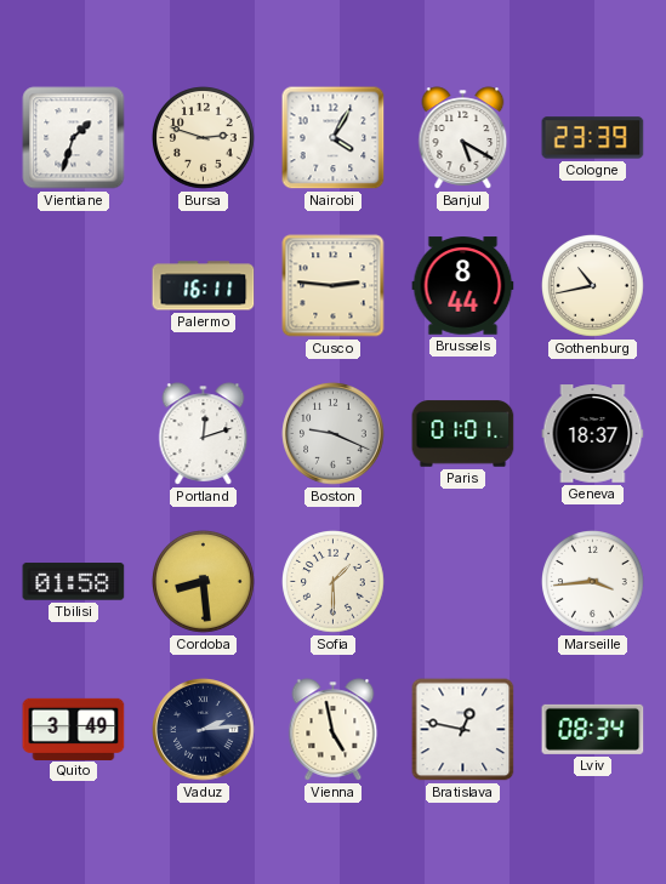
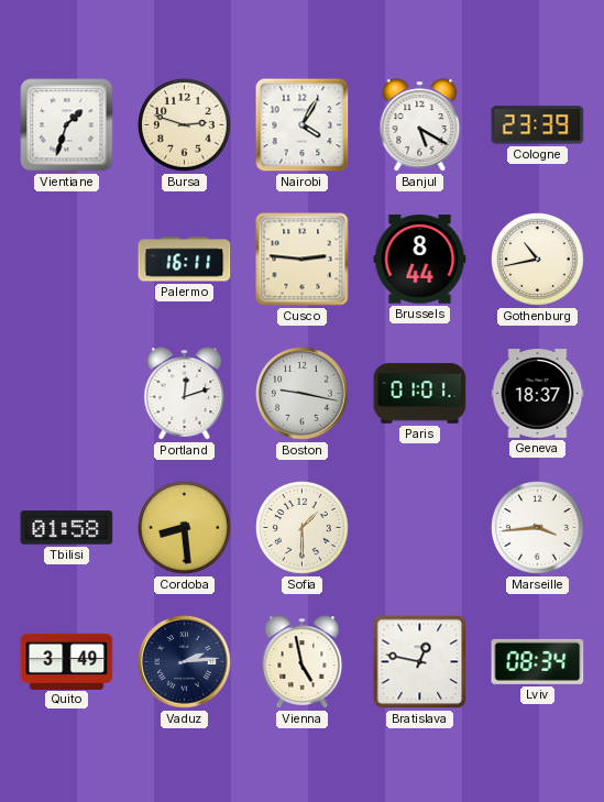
Boston: 9:19 -> 9:17 (303, 394)
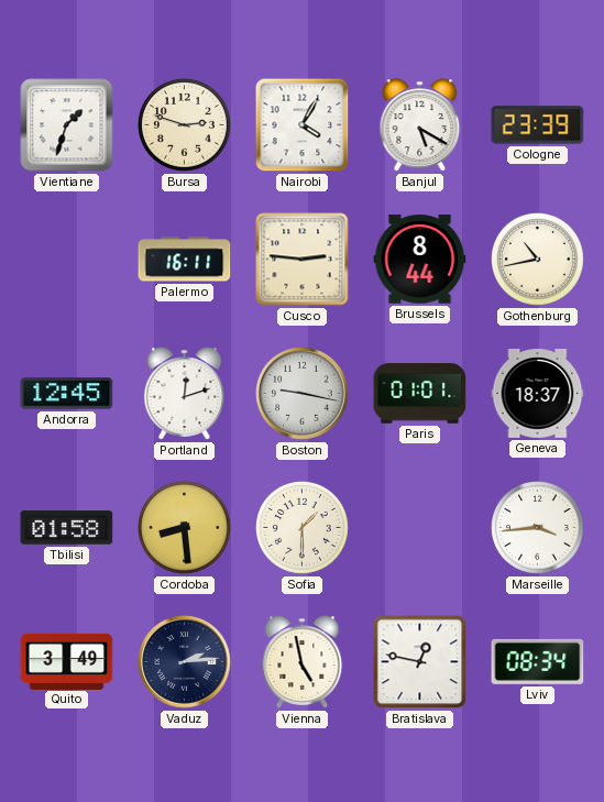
Andorra: none -> 12:45 (67, 394)
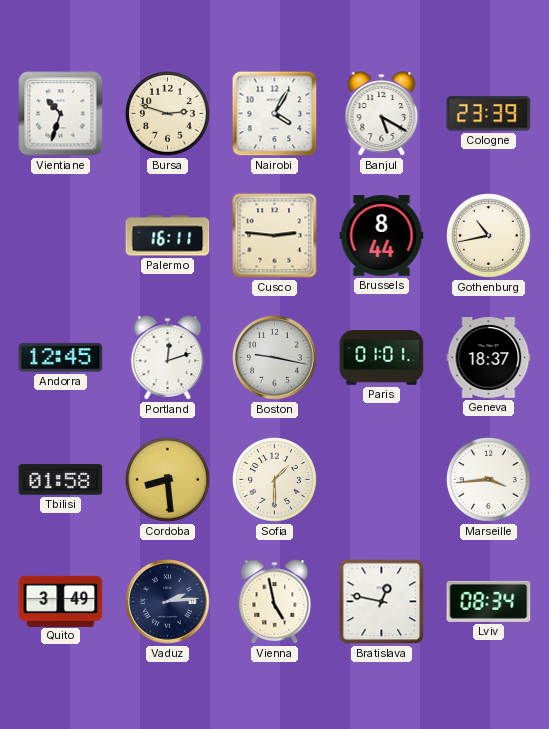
Vientiane: 1:33 -> 10:33 (61, 114)
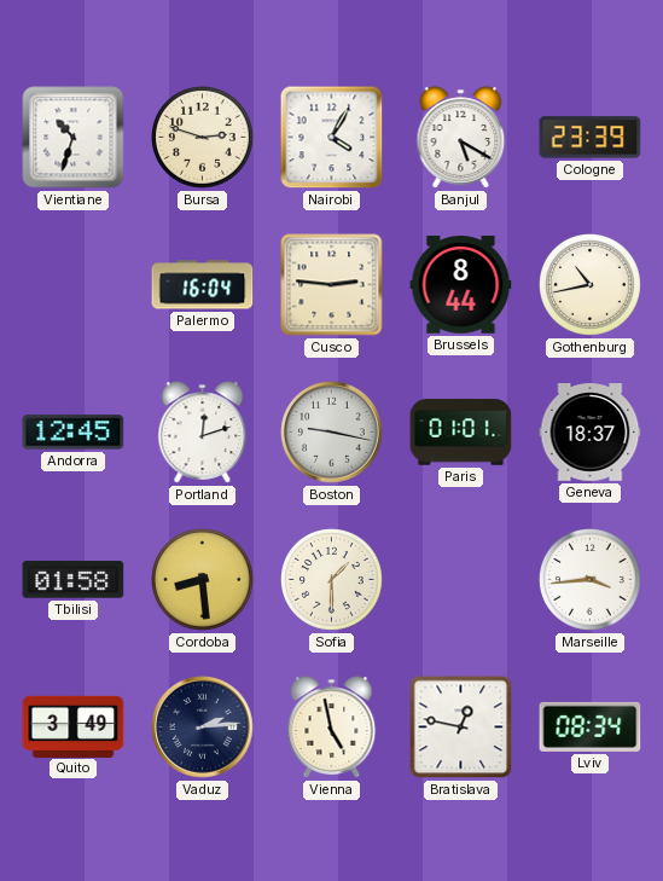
Palermo: 16:11 -> 16:04 (203, 285)
